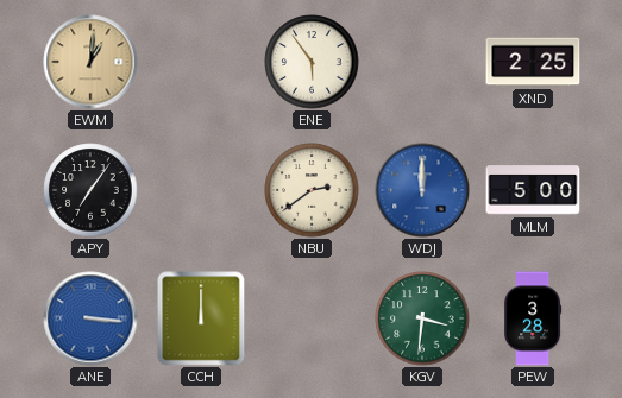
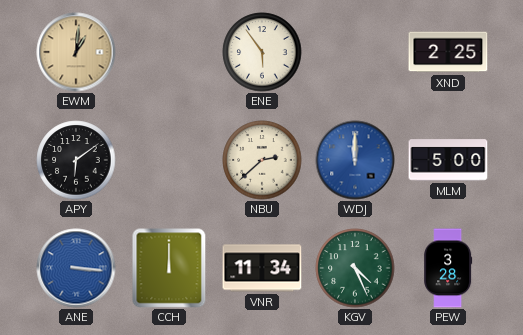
APY: 7:06 -> 6:09 (76, 160)
NBU: 2:39 -> 2:38 (262, 160)
VNR: none -> 11:34 (262, 268)
KGV: 3:31 -> 4:26 (355, 268)
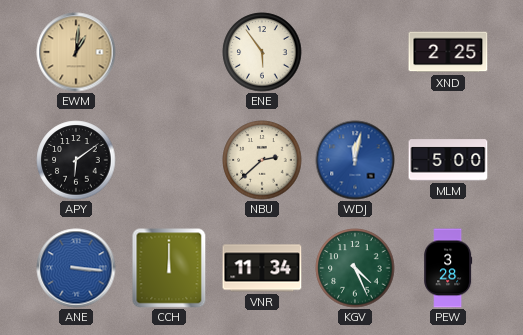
WDJ: 12:00 -> 12:02 (355, 160)
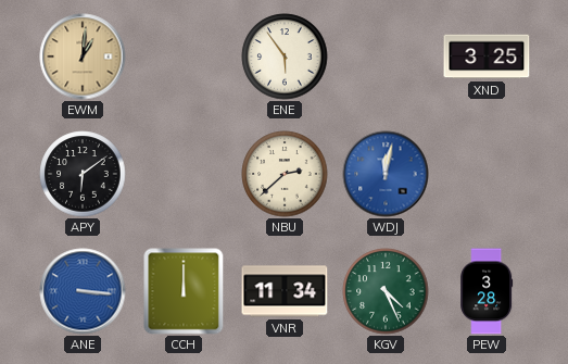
XND: 2:25 -> 3:25 (487, 57)
MLM: 5:00 -> none (448, 160)
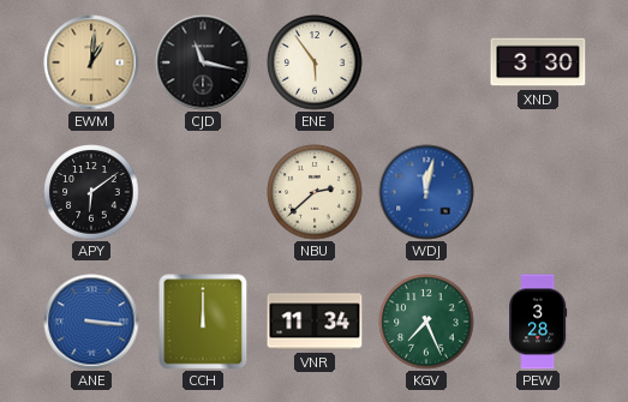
CJD: none -> 11:17 (203, 62)
XND: 3:25 -> 3:30 (538, 62)
KGV: 4:26 -> 7:26 (426, 322)
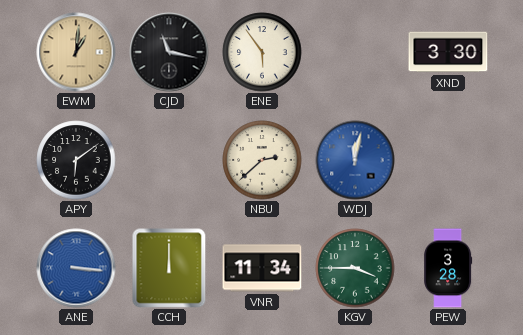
KGV: 7:26 -> 3:45 (355, 268)
